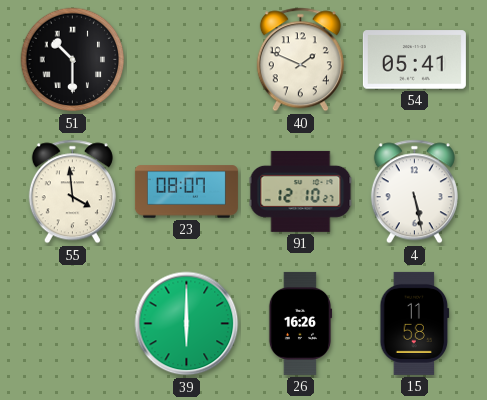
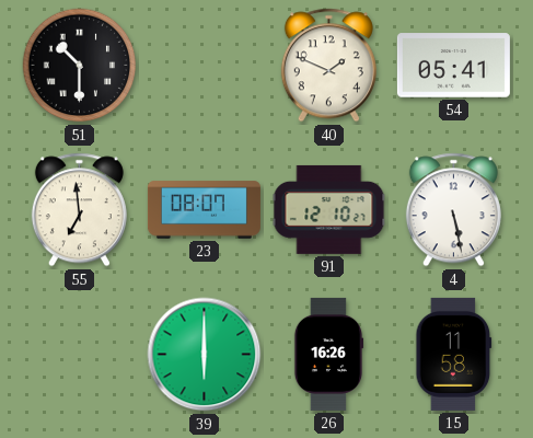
55: 3:59 -> 6:59 (79, 210)
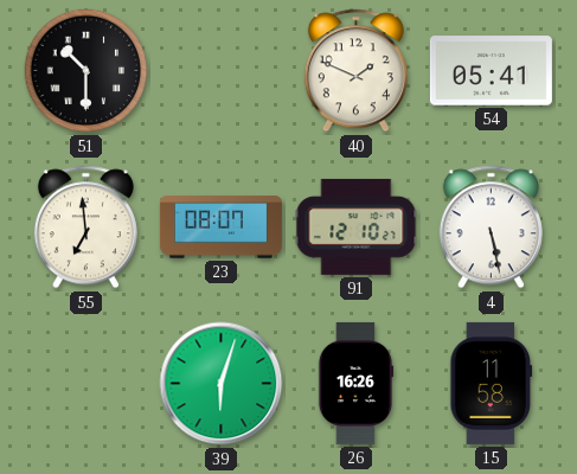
39: 6:00 -> 6:03 (222, 384)
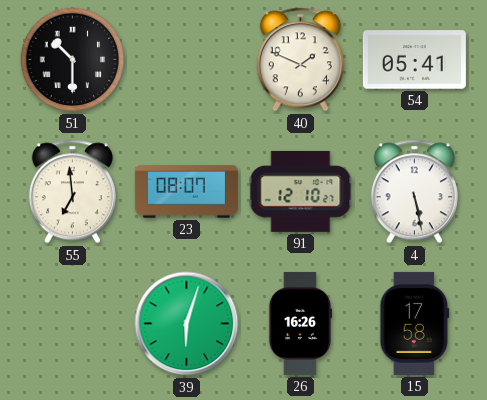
15: 11:58 -> 17:58 (415, 323)
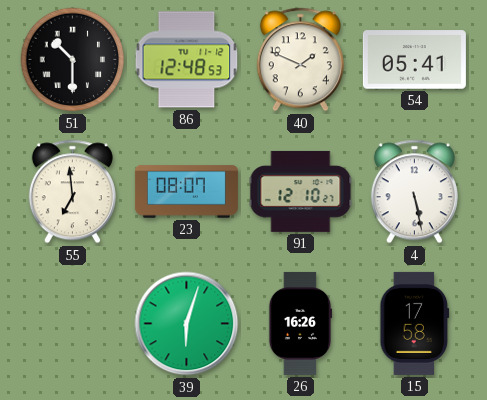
86: none -> 12:48 (187, 60)
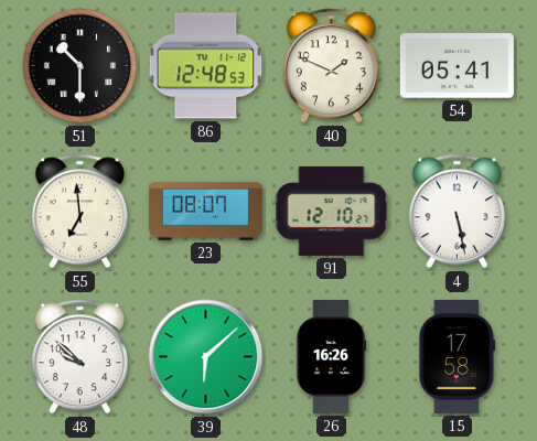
48: none -> 9:52 (79, 357)
39: 6:03 -> 6:08 (206, 357)
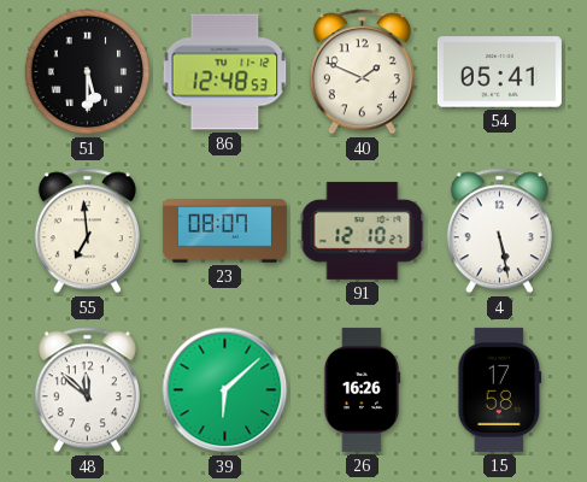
51: 10:30 -> 5:30 (88, 72)
48: 9:52 -> 11:52 (87, 390)
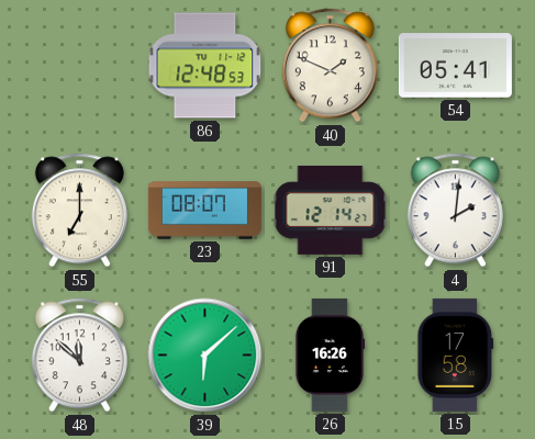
51: 5:30 -> none (88, 72)
55: 6:59 -> 7:00 (79, 211)
91: 12:10 -> 12:14 (331, 210)
4: 5:28 -> 2:01 (455, 211)
